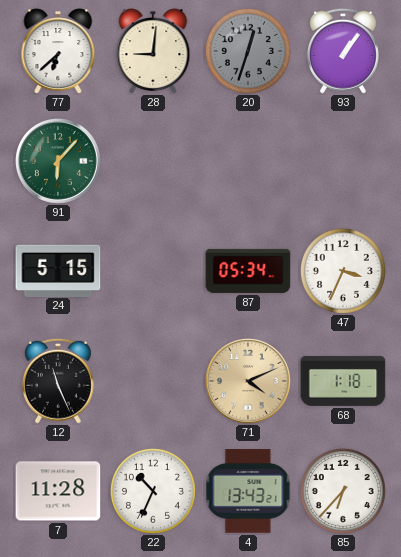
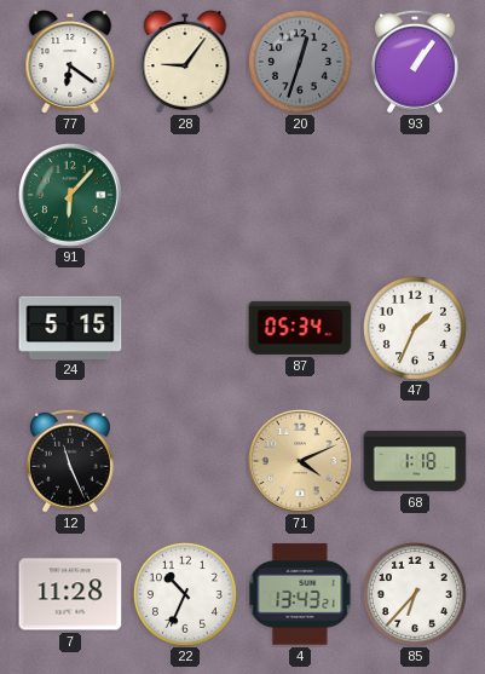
77: 6:38 -> 6:21 (70, 62)
28: 9:01 -> 9:06 (185, 62)
47: 3:34 -> 1:34 (415, 328)
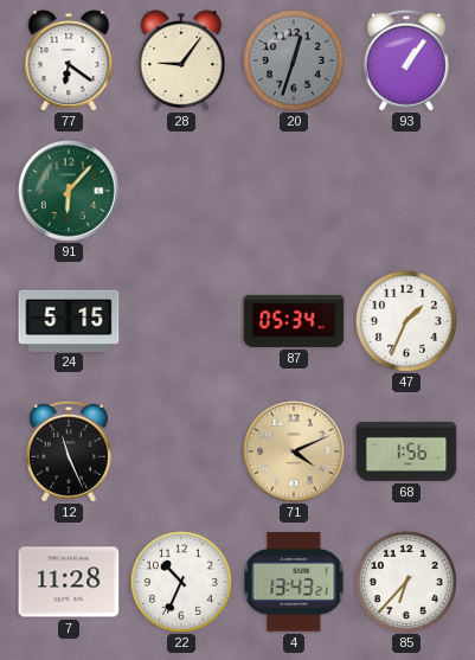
68: 1:18 -> 1:56 (406, 451)
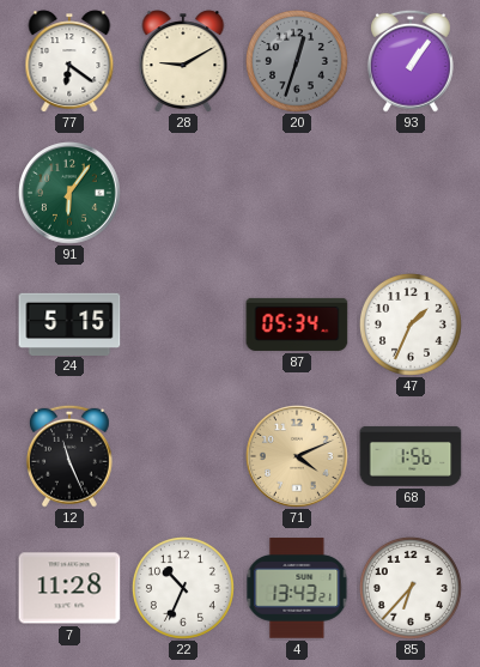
28: 9:06 -> 9:10 (183, 61)
91: 6:07 -> 6:06 (71, 194)
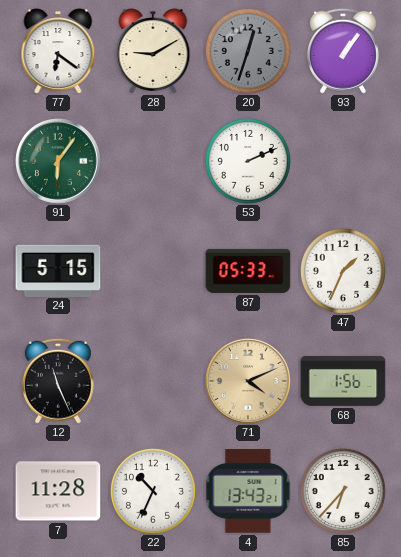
53: none -> 2:11 (248, 161)
87: 05:34 -> 05:33 (248, 271)
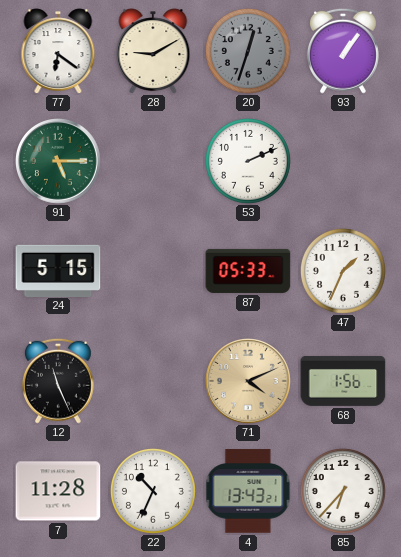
91: 6:06 -> 5:15 (59, 162)
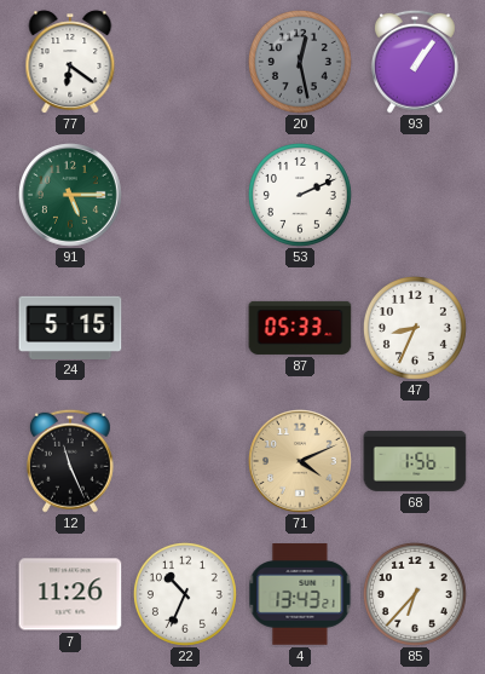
28: 9:10 -> none (153, 51)
20: 12:33 -> 12:28 (300, 62)
47: 1:34 -> 8:34 (415, 328)
7: 11:28 -> 11:26 (70, 594)
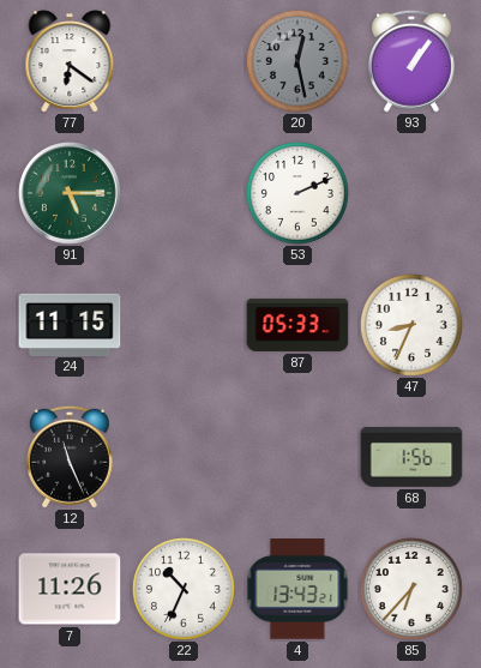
24: 5:15 -> 11:15 (70, 324)
71: 4:11 -> none (301, 462)
